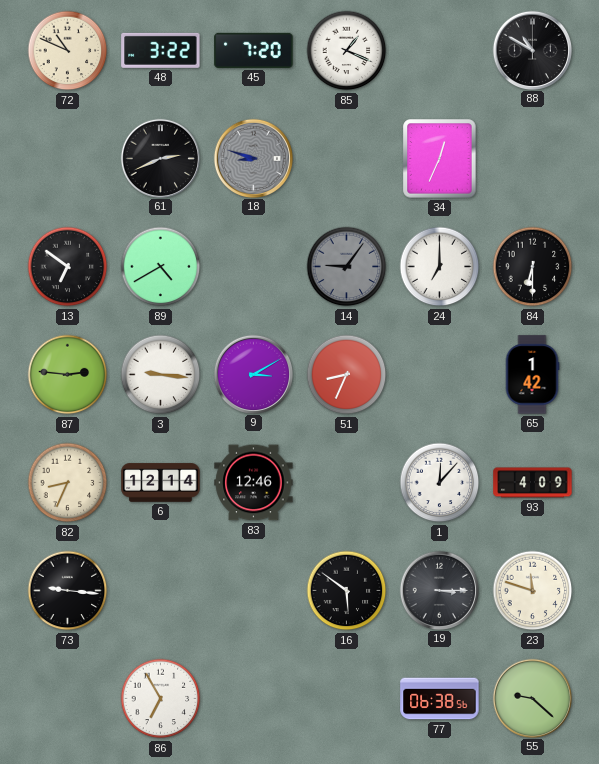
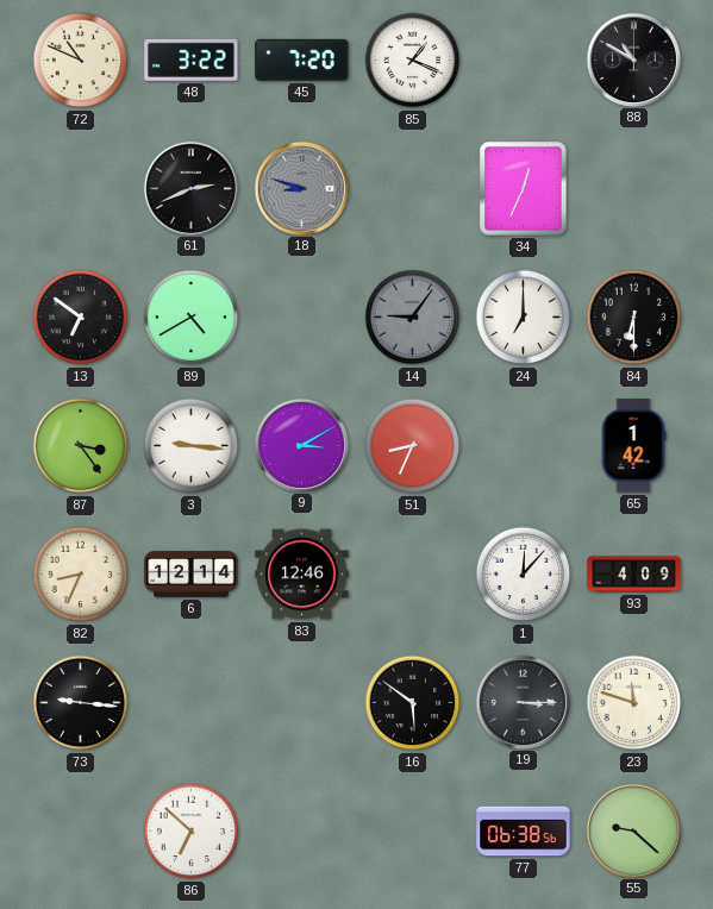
87: 2:46 -> 3:24 (81, 446)
86: 6:55 -> 6:52 (192, 832)
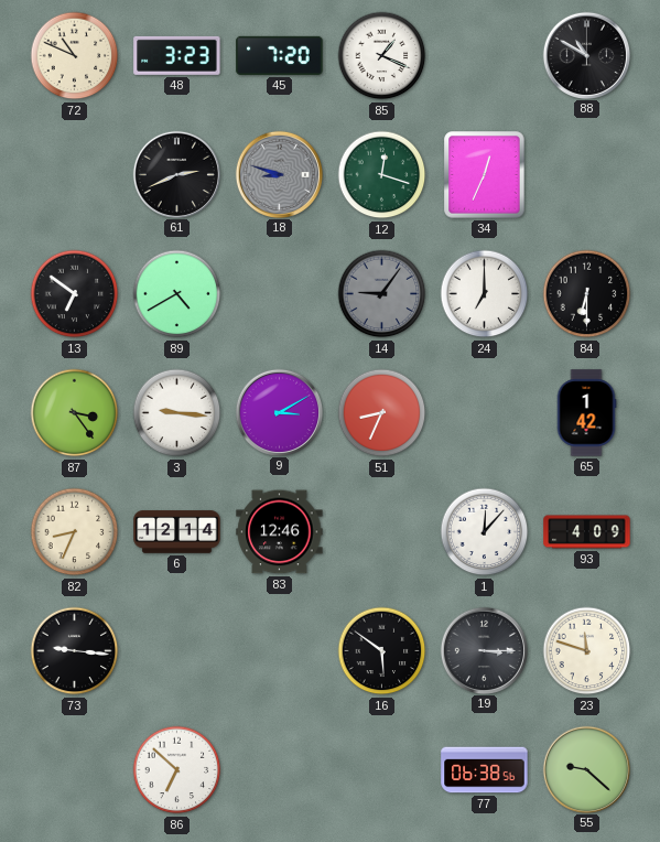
48: 3:22 -> 3:23 (177, 55)
12: none -> 12:18 (382, 175)
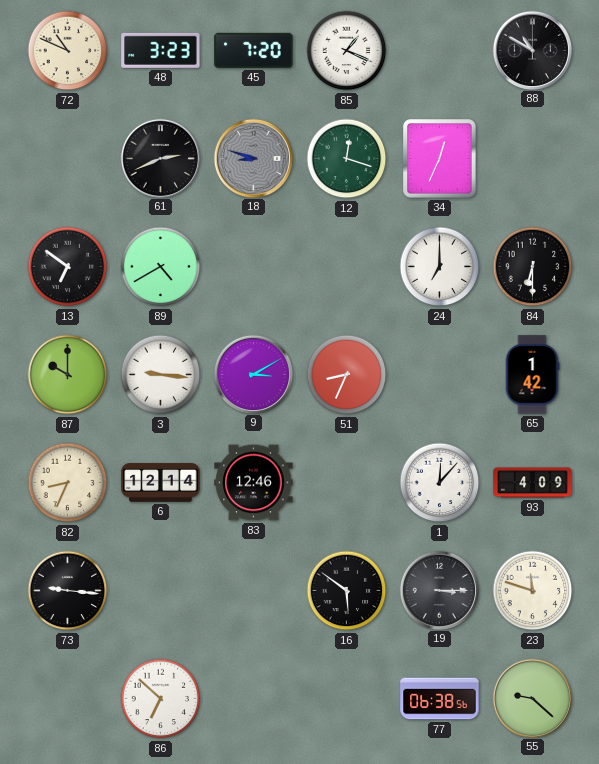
14: 9:06 -> none (382, 294)
87: 3:24 -> 10:00 (68, 375)
